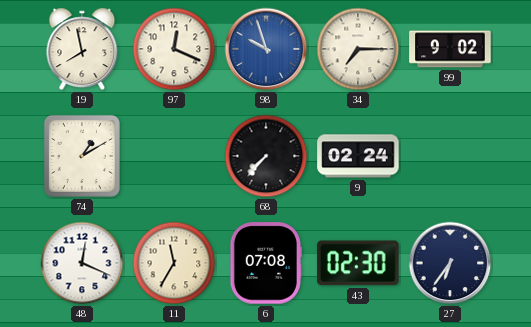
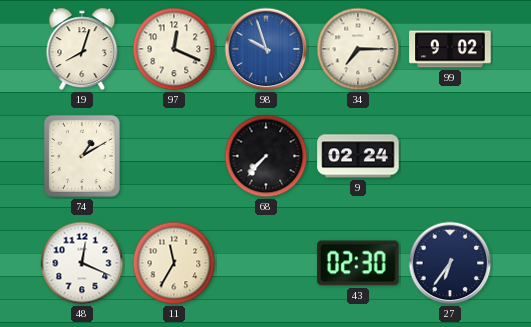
19: 7:58 -> 8:03 (82, 49)
6: 07:08 -> none (265, 263)
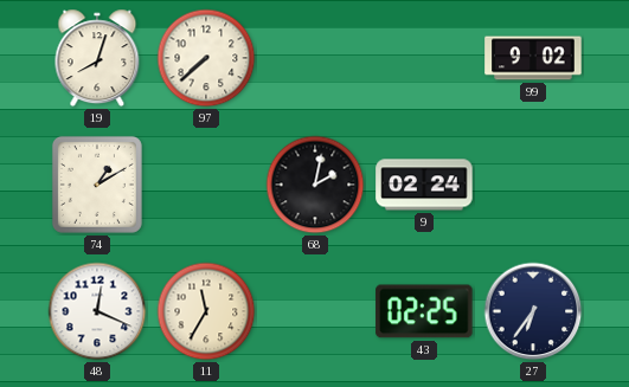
97: 12:19 -> 7:38 (206, 58)
98: 9:57 -> none (266, 49)
34: 7:15 -> none (358, 49)
68: 7:37 -> 2:02 (315, 185)
43: 02:30 -> 02:25 (424, 311)
